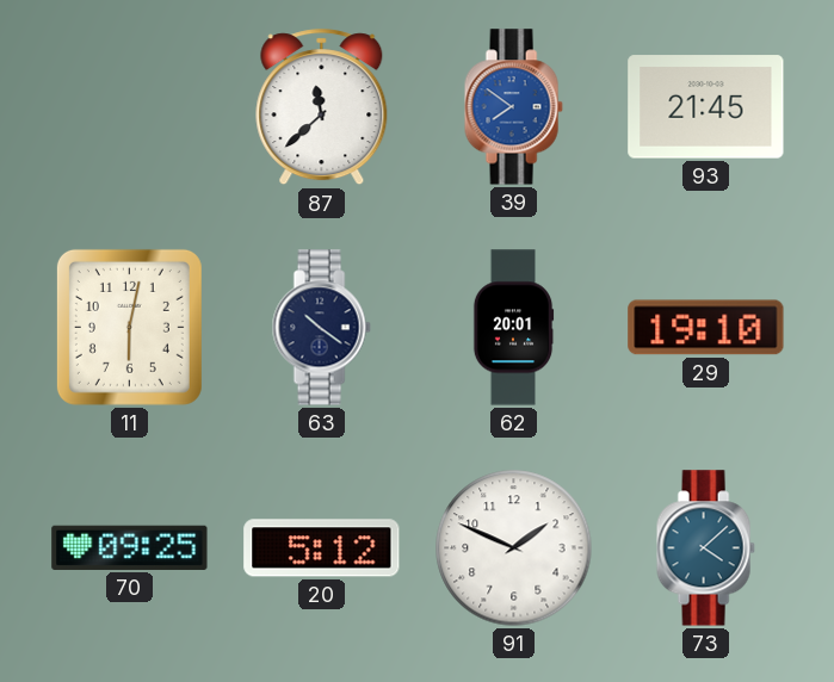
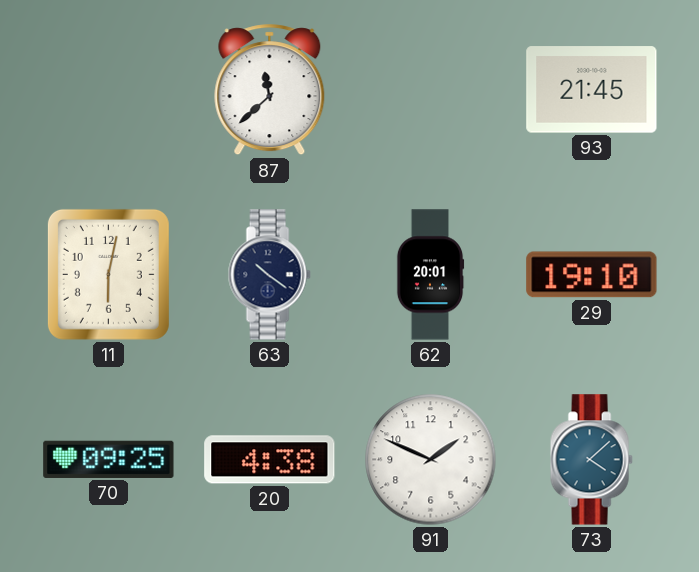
39: 7:51 -> none (513, 107)
20: 5:12 -> 4:38 (270, 460)
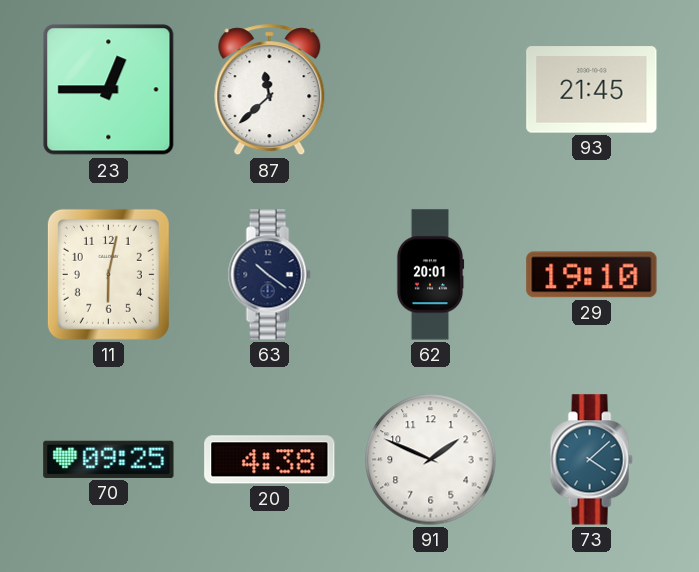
23: none -> 12:45 (109, 90)
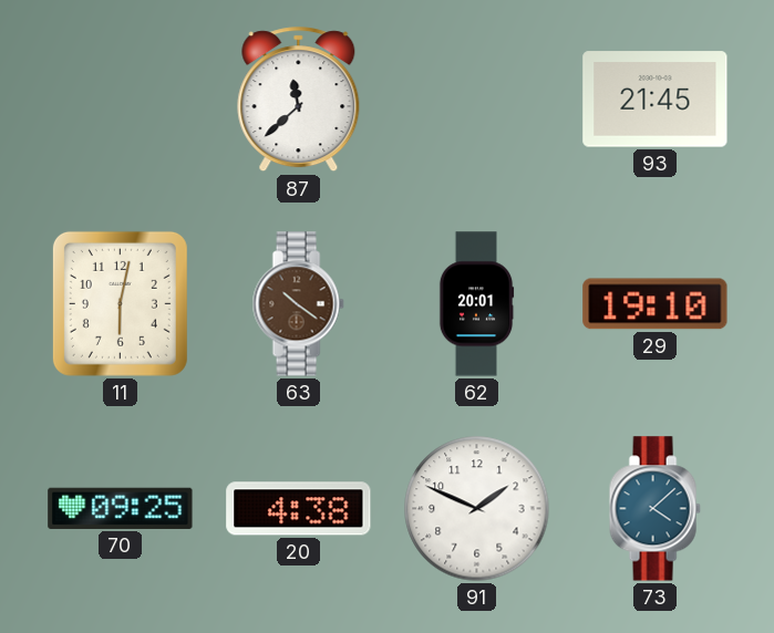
23: 12:45 -> none (109, 90)
63 dial: navy -> brown (298, 304)
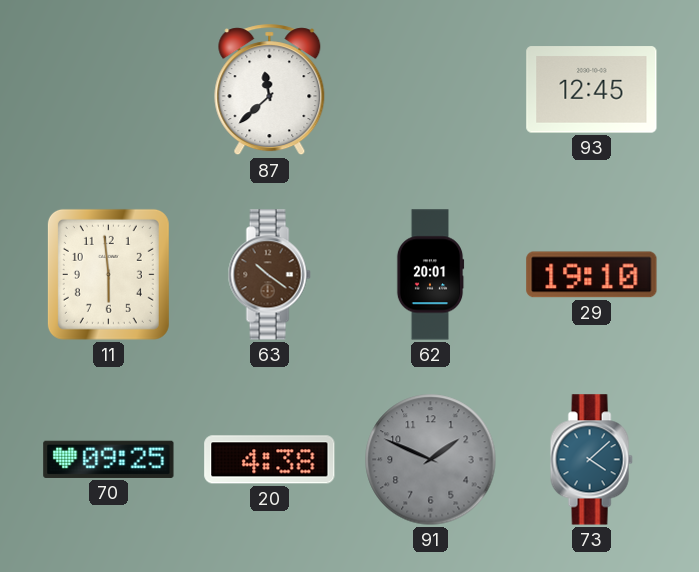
93: 21:45 -> 12:45 (592, 90)
11: 6:02 -> 5:59 (108, 274)
91 dial: white -> grey (431, 460)
